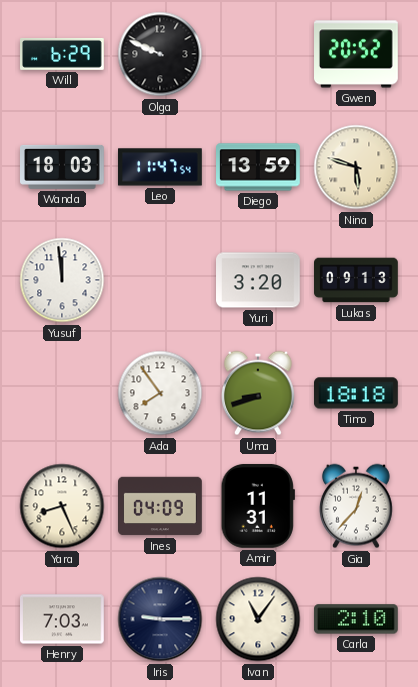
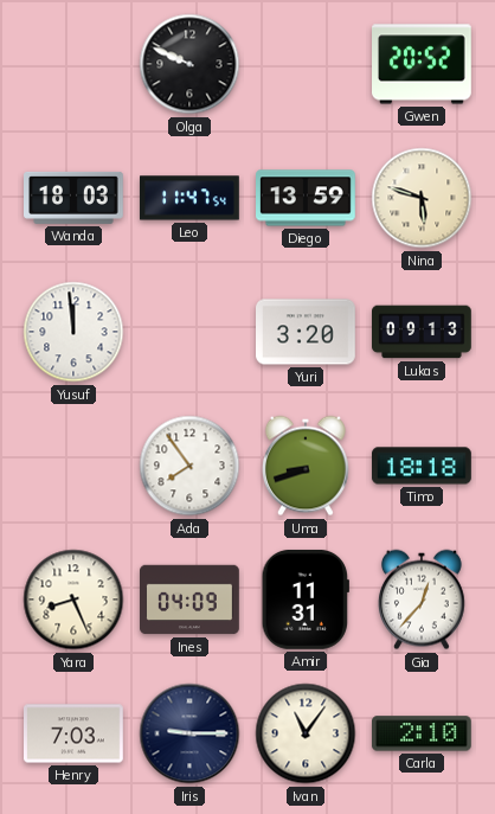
Will: 6:29 -> none (63, 55)
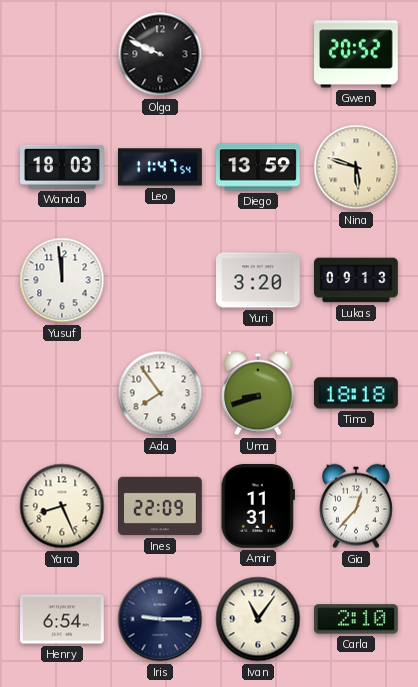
Ines: 04:09 -> 22:09 (161, 506)
Henry: 7:03 -> 6:54 (63, 619)
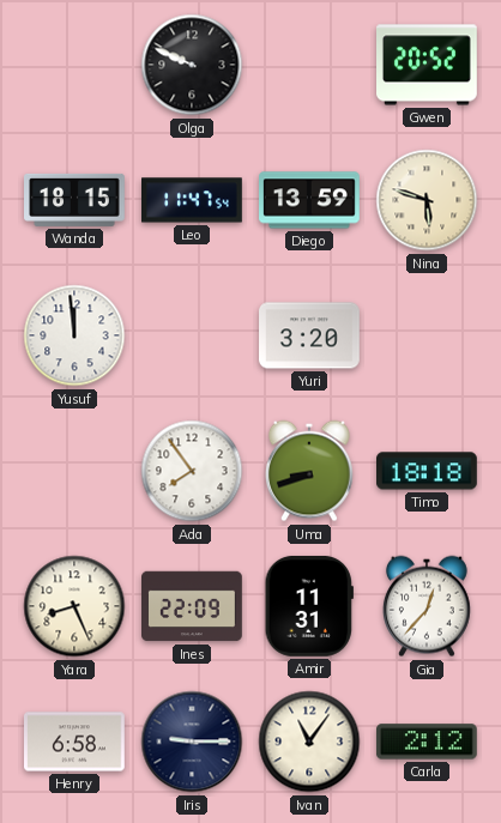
Wanda: 18:03 -> 18:15 (76, 200)
Lukas: 09:13 -> none (357, 280)
Henry: 6:54 -> 6:58 (76, 742)
Carla: 2:10 -> 2:12 (427, 742)
